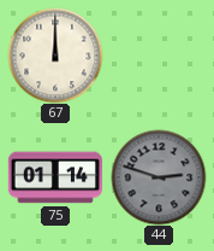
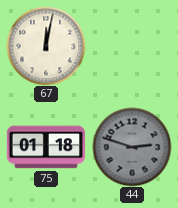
67: 12:00 -> 12:02 (46, 46)
75: 01:14 -> 01:18 (46, 147)
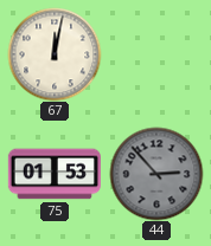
75: 01:18 -> 01:53 (55, 174)
44: 2:48 -> 2:53 (156, 174)
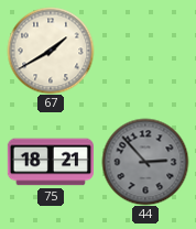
67: 12:02 -> 1:40 (51, 51)
75: 01:53 -> 18:21 (51, 162)
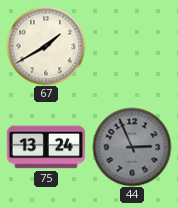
75: 18:21 -> 13:24 (46, 147)
44: 2:53 -> 2:56 (132, 147)
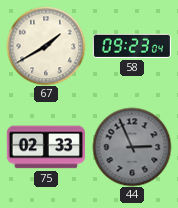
58: none -> 09:23 (132, 46)
75: 13:24 -> 02:33 (46, 147)
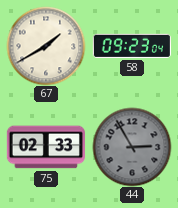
44: 2:56 -> 2:55 (132, 147)
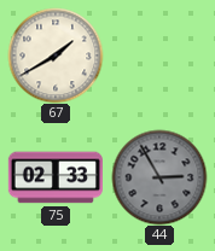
58: 09:23 -> none (132, 46)
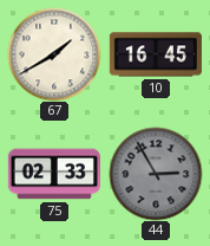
10: none -> 16:45 (156, 54)
